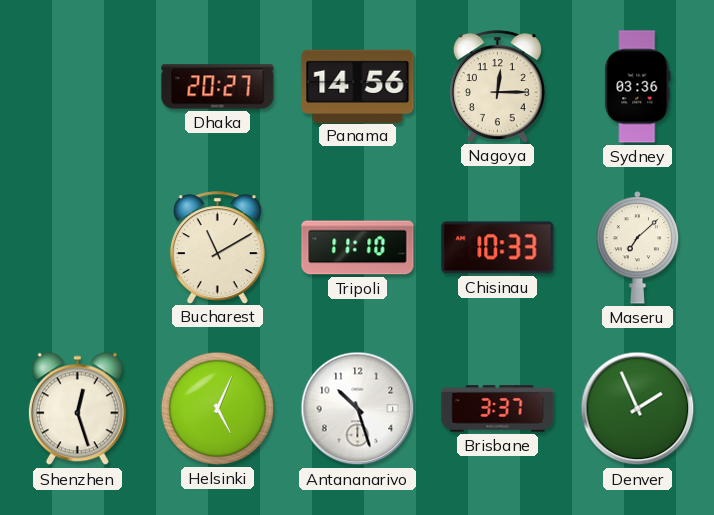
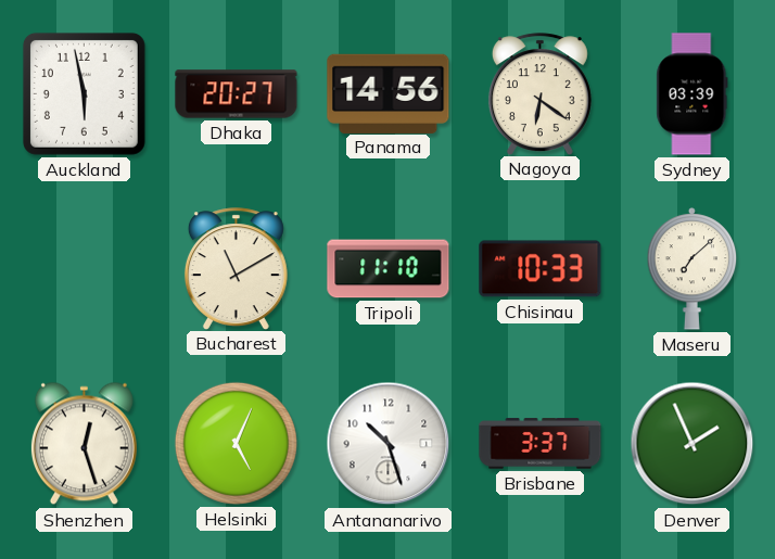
Auckland: none -> 5:58 (84, 93)
Nagoya: 12:15 -> 6:21 (539, 93)
Sydney: 03:36 -> 03:39 (693, 94)
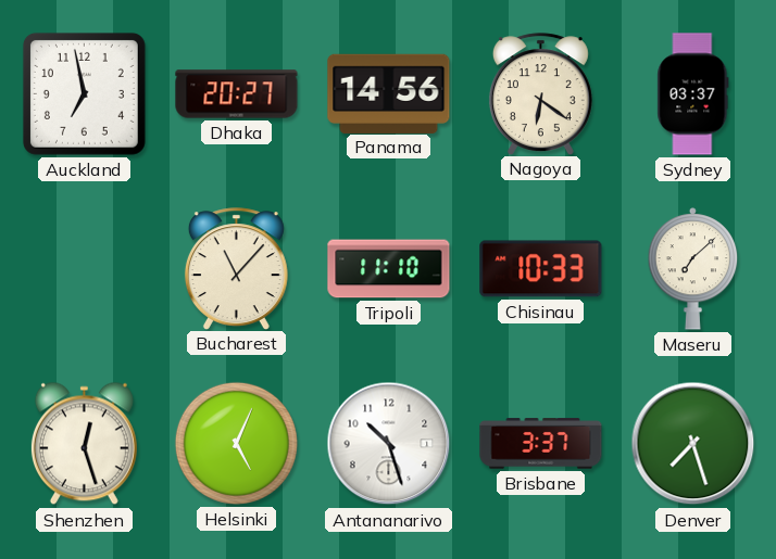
Auckland: 5:58 -> 6:58 (84, 93)
Sydney: 03:39 -> 03:37 (693, 94)
Bucharest: 11:10 -> 11:07 (236, 268)
Denver: 1:56 -> 7:27 (693, 444)
